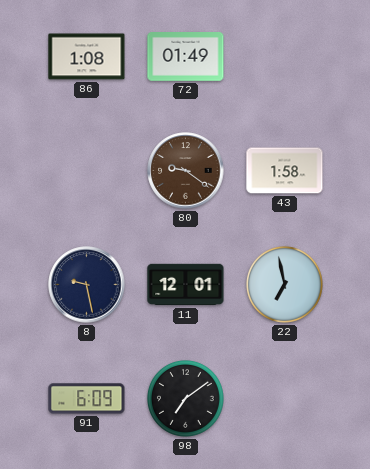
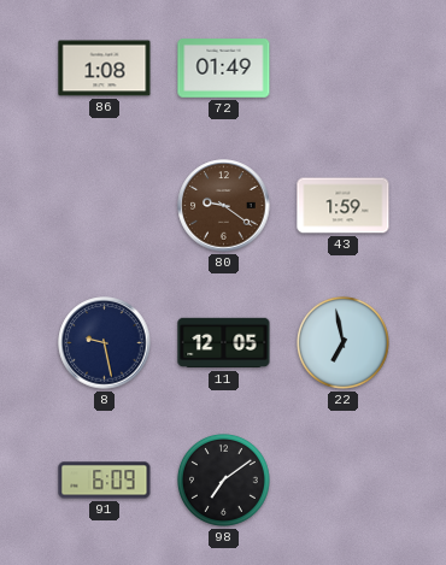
43: 1:58 -> 1:59 (344, 206)
11: 12:01 -> 12:05 (224, 343)
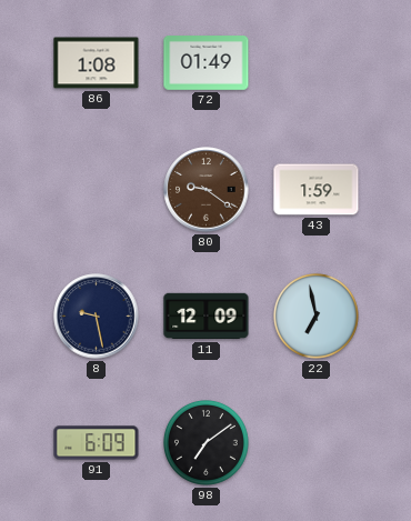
11: 12:05 -> 12:09 (207, 317)
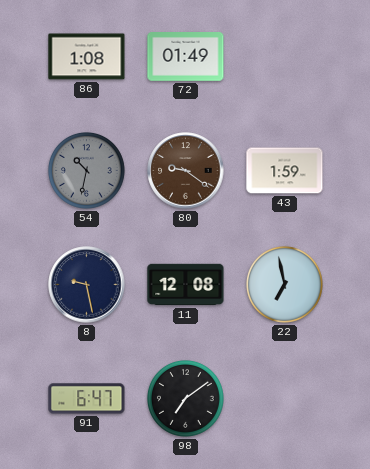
54: none -> 10:32 (86, 170)
11: 12:09 -> 12:08 (186, 285)
91: 6:09 -> 6:47 (87, 399)
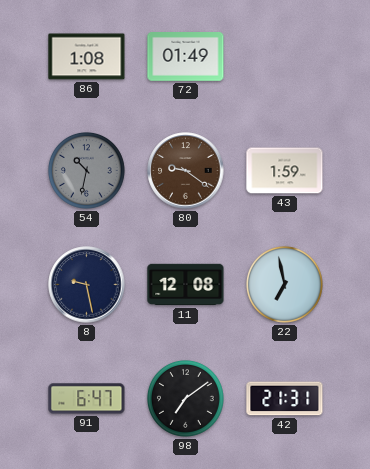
42: none -> 21:31 (285, 399)
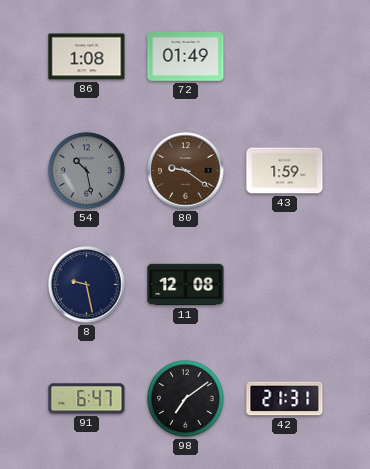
54: 10:32 -> 10:28 (86, 170)
22: 6:58 -> none (284, 284)
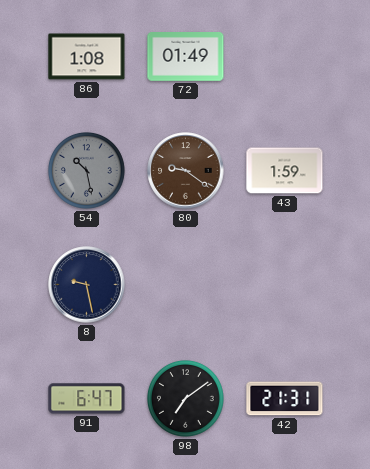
11: 12:08 -> none (186, 285)
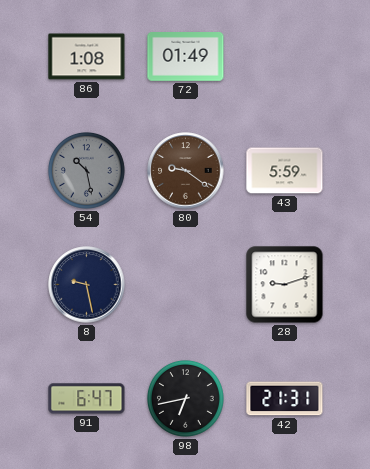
43: 1:59 -> 5:59 (285, 171)
28: none -> 9:12 (285, 285)
98: 7:09 -> 6:43 (185, 398)
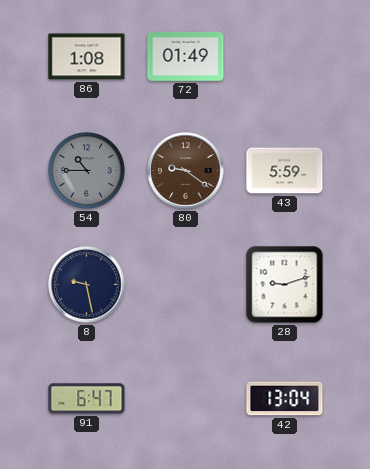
54: 10:28 -> 10:45 (86, 170)
98: 6:43 -> none (185, 398)
42: 21:31 -> 13:04 (285, 399)
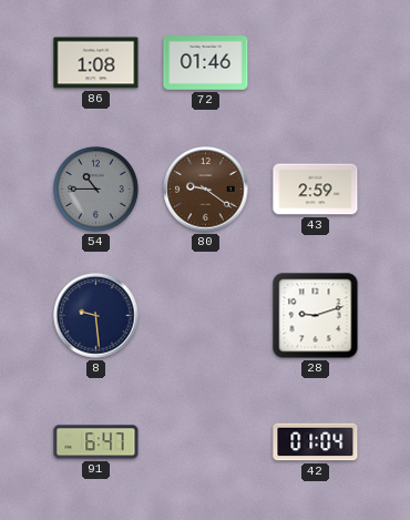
72: 01:49 -> 01:46 (206, 63)
43: 5:59 -> 2:59 (316, 190)
8: 9:28 -> 9:29 (96, 316)
42: 13:04 -> 01:04 (316, 442)
